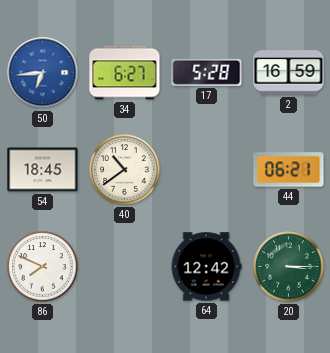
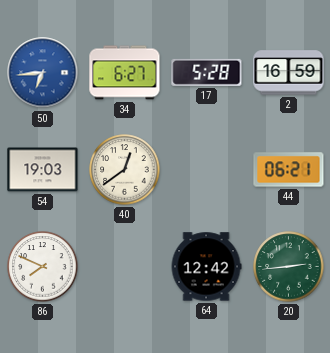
54: 18:45 -> 19:03 (43, 170)
40: 10:39 -> 12:39 (125, 170)
20: 3:15 -> 2:44 (289, 267)
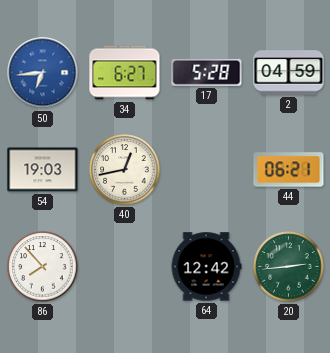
2: 16:59 -> 04:59 (289, 73)
40: 12:39 -> 12:43 (125, 170)
86: 7:49 -> 7:53 (43, 267)
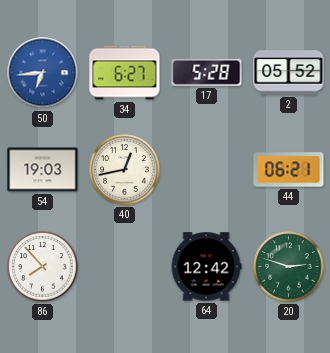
2: 04:59 -> 05:52 (289, 73)
20: 2:44 -> 2:48 (289, 267)
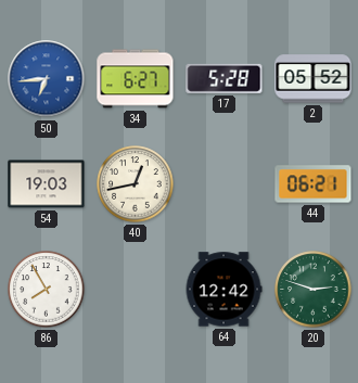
86: 7:53 -> 7:55 (47, 290)
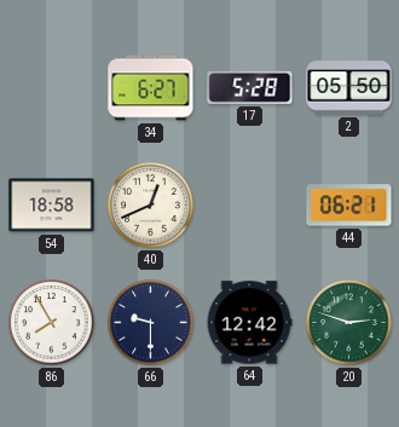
50: 6:44 -> none (47, 79)
2: 05:52 -> 05:50 (349, 88)
54: 19:03 -> 18:58 (52, 206)
40: 12:43 -> 12:41 (151, 206)
66: none -> 9:30 (151, 323)
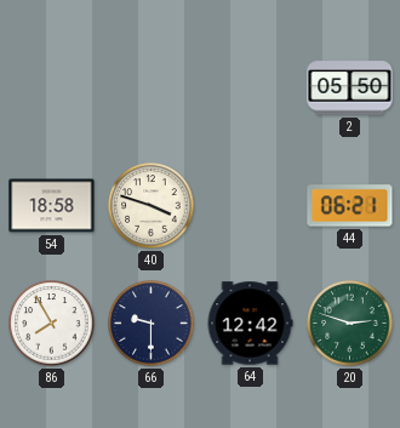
34: 6:27 -> none (151, 88)
17: 5:28 -> none (250, 87)
40: 12:41 -> 3:48 (152, 206)
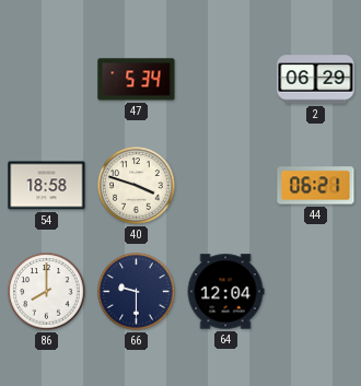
47: none -> 5:34 (137, 80)
2: 05:50 -> 06:29 (316, 80)
86: 7:55 -> 8:00 (47, 292)
64: 12:42 -> 12:04 (225, 292)
20: 2:48 -> none (350, 324)
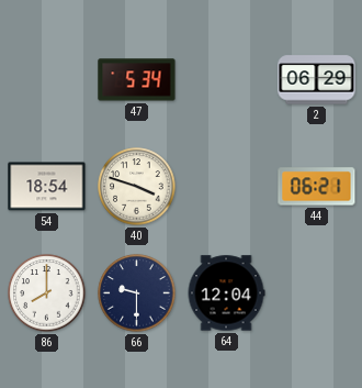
54: 18:58 -> 18:54 (47, 187)
